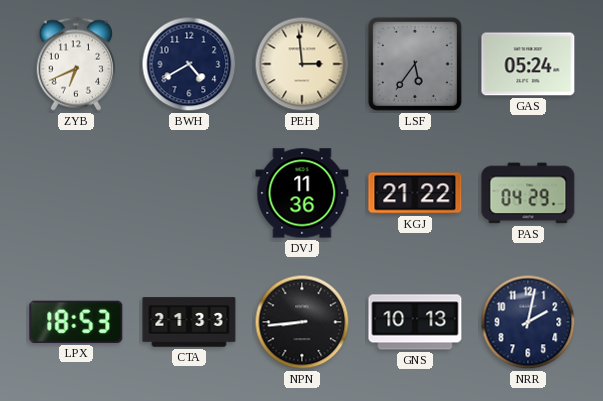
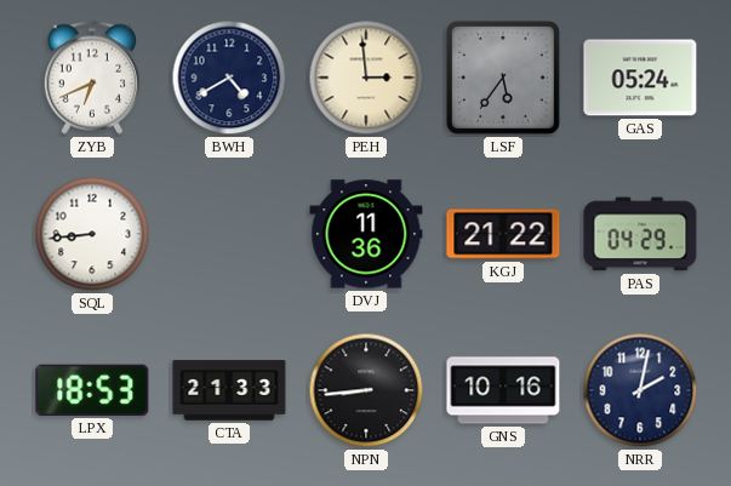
SQL: none -> 8:44 (92, 234)
GNS: 10:13 -> 10:16 (503, 390)
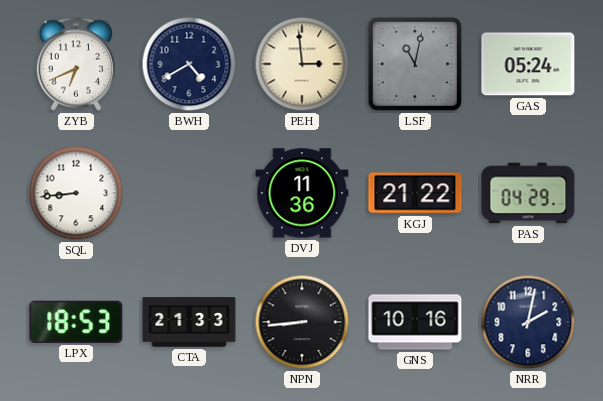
LSF: 5:36 -> 11:02 (415, 64)
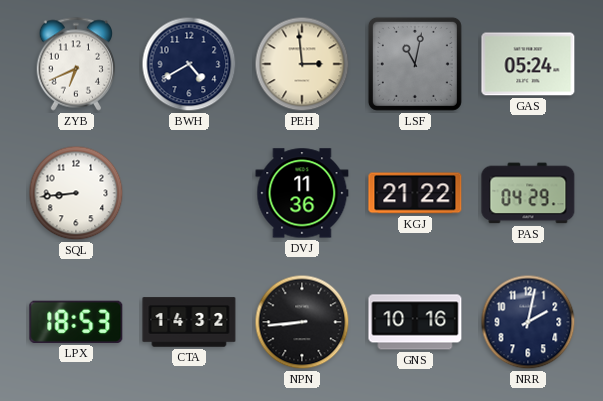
CTA: 21:33 -> 14:32 (189, 322)
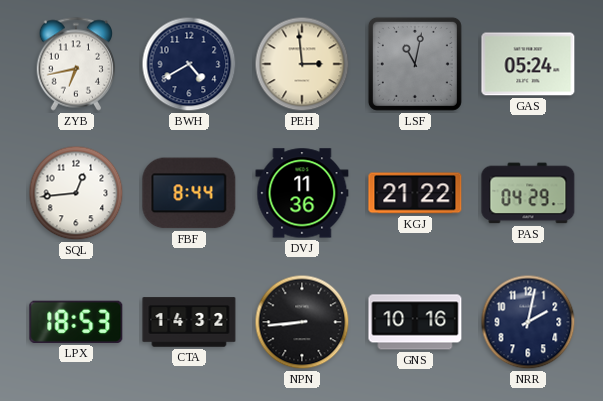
ZYB: 6:41 -> 6:43 (76, 64)
SQL: 8:44 -> 12:44 (76, 193)
FBF: none -> 8:44 (189, 193)
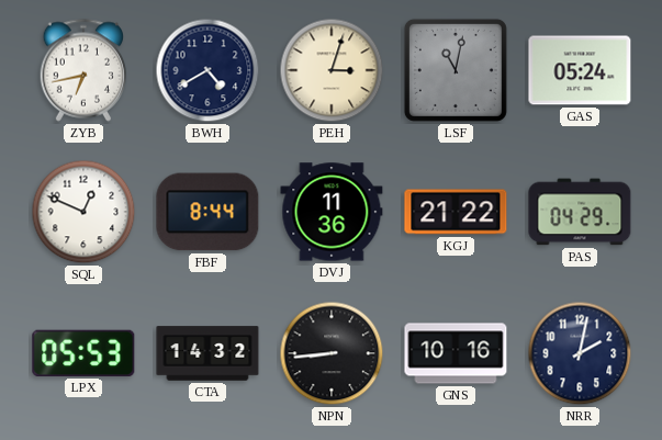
PEH: 2:59 -> 3:03 (332, 70)
SQL: 12:44 -> 12:49 (83, 212)
LPX: 18:53 -> 05:53 (83, 353)
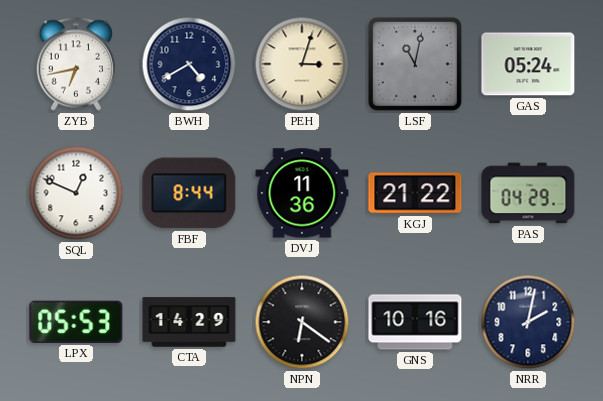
CTA: 14:32 -> 14:29 (189, 322)
NPN: 8:44 -> 6:21 (302, 322)
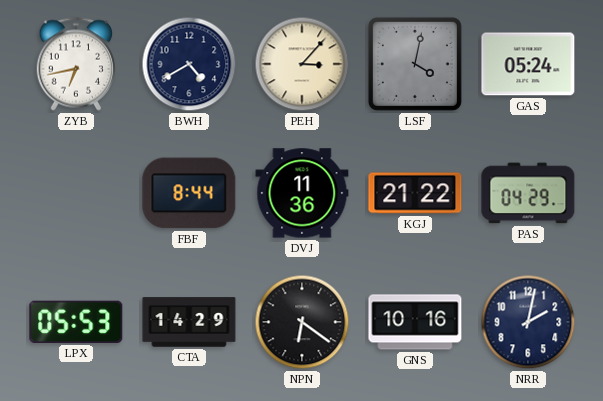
PEH: 3:03 -> 3:07 (302, 64)
LSF: 11:02 -> 4:02 (415, 64)
SQL: 12:49 -> none (76, 193)
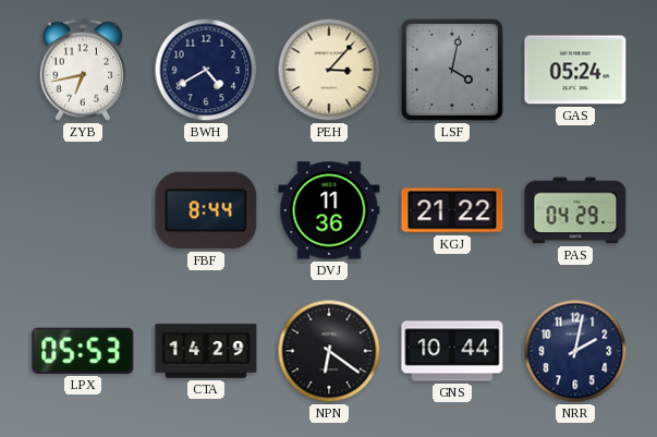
GNS: 10:16 -> 10:44 (452, 351)
